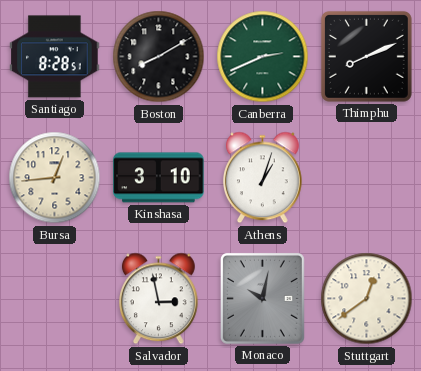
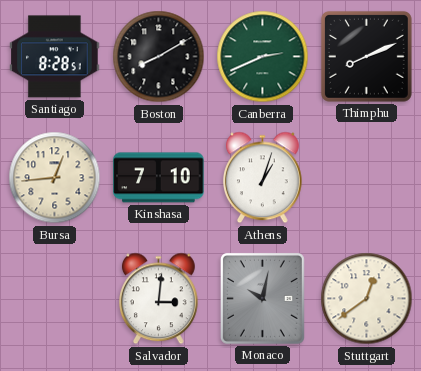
Kinshasa: 3:10 -> 7:10 (159, 178)
Salvador: 2:58 -> 3:01 (159, 299)
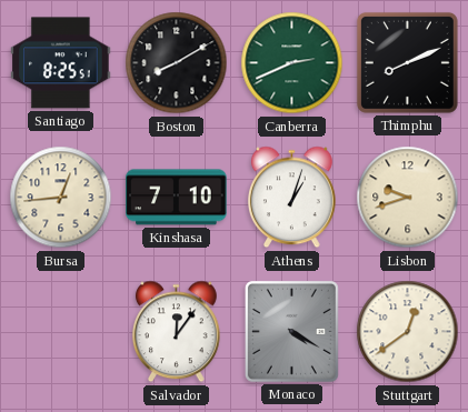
Santiago: 8:28 -> 8:25 (61, 63)
Lisbon: none -> 9:42 (408, 198)
Salvador: 3:01 -> 12:06 (177, 332)
Monaco: 10:02 -> 4:20 (291, 331)
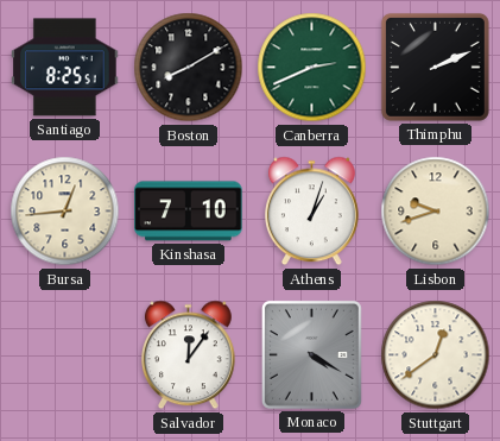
Thimphu: 8:11 -> 2:11 (435, 67)
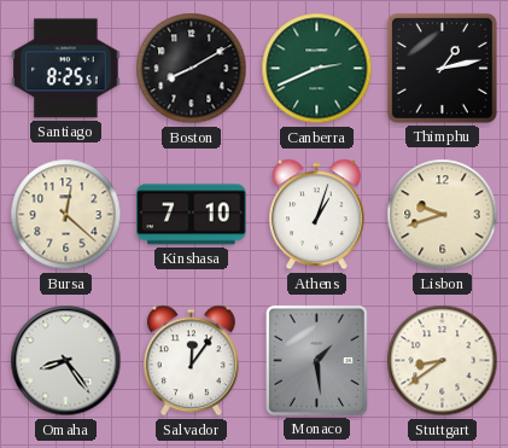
Thimphu: 2:11 -> 1:13 (442, 68)
Bursa: 12:44 -> 12:22 (66, 215)
Omaha: none -> 8:24 (66, 361)
Monaco: 4:20 -> 1:29 (316, 360)
Stuttgart: 12:39 -> 8:39 (443, 361)
